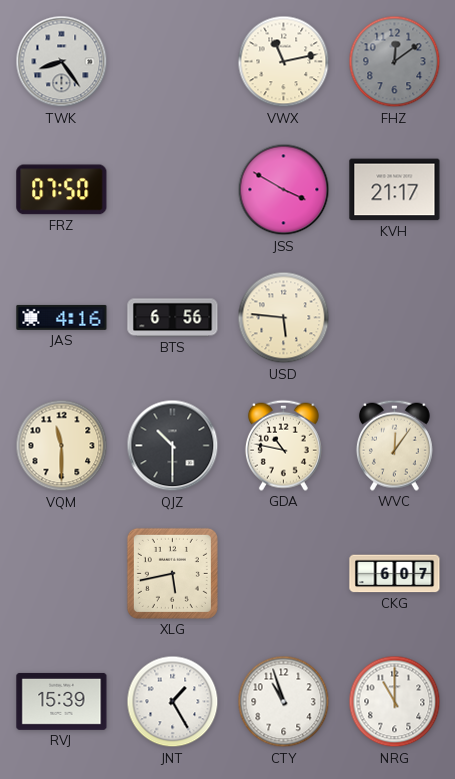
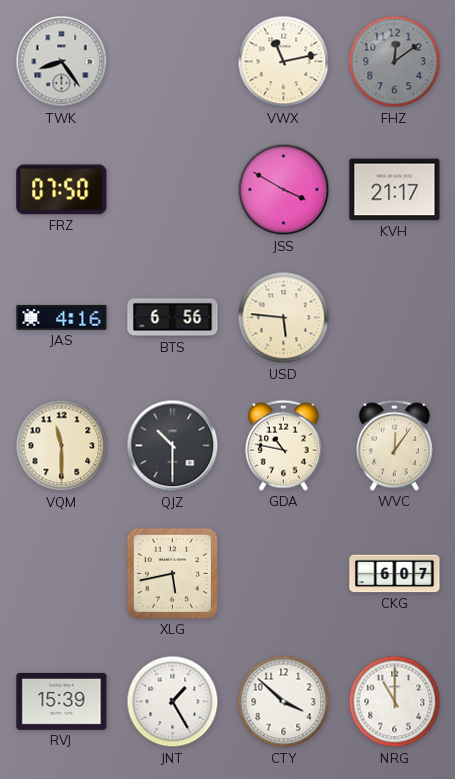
CTY: 10:57 -> 3:52 (284, 702)
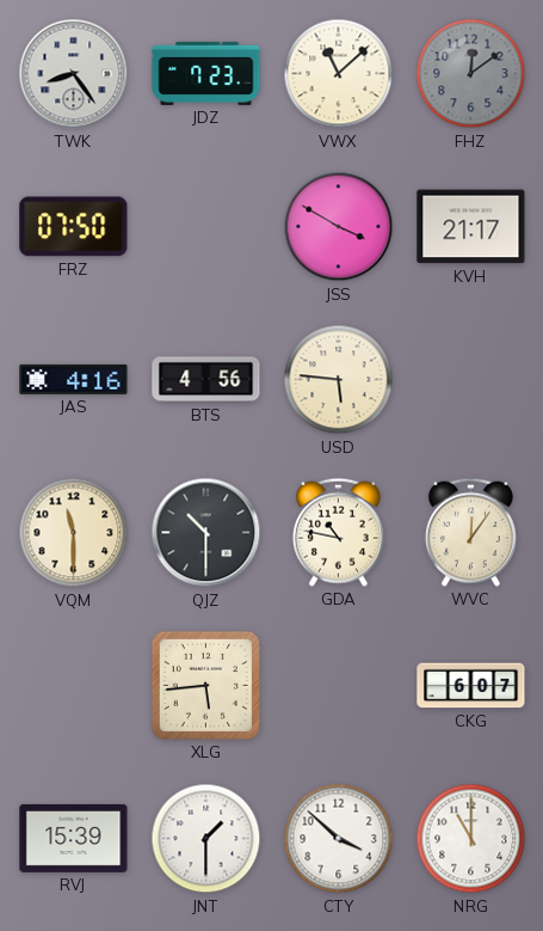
JDZ: none -> 7:23 (206, 73)
VWX: 11:13 -> 11:08 (339, 74)
BTS: 6:56 -> 4:56 (206, 380)
XLG: 5:43 -> 5:44 (205, 685)
JNT: 1:25 -> 1:30 (206, 839)
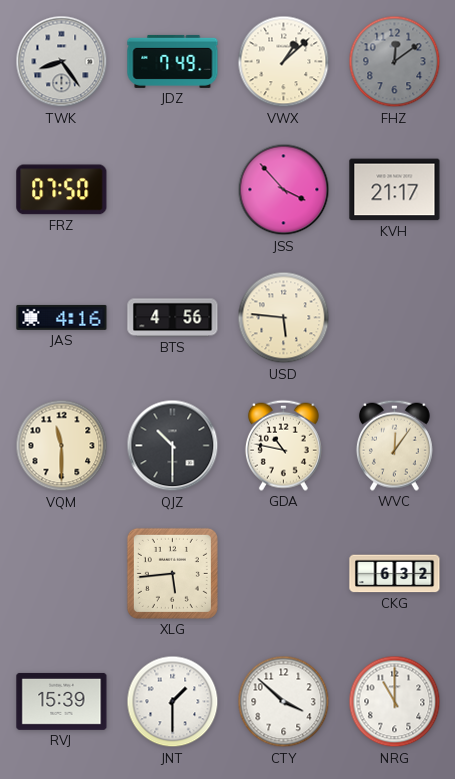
JDZ: 7:23 -> 7:49 (173, 61)
VWX: 11:08 -> 1:08 (284, 62)
JSS: 3:50 -> 3:53 (284, 190)
CKG: 6:07 -> 6:32 (395, 574)
